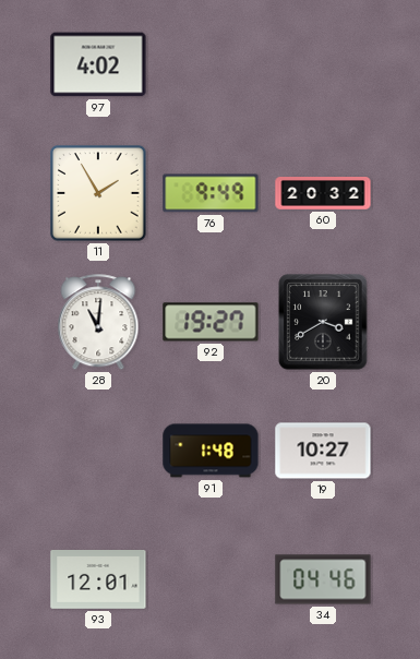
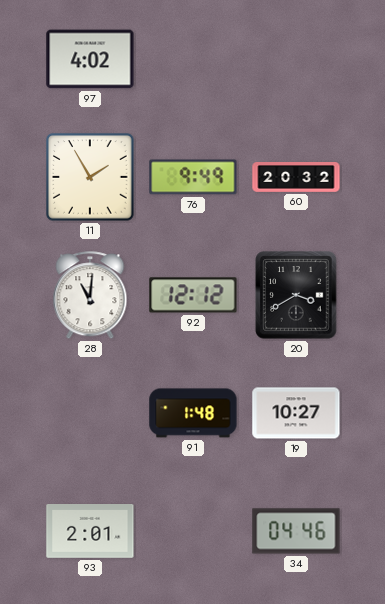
92: 19:27 -> 12:12 (193, 295)
93: 12:01 -> 2:01 (90, 532)
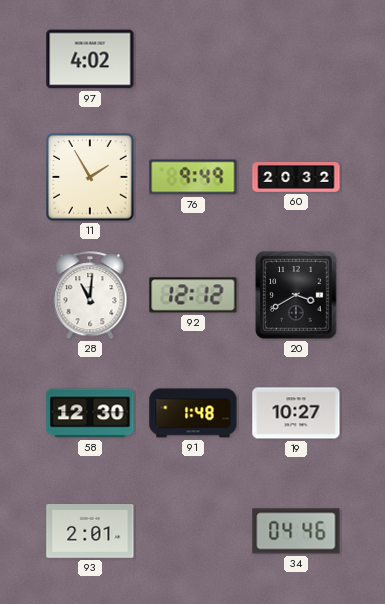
58: none -> 12:30 (90, 413)
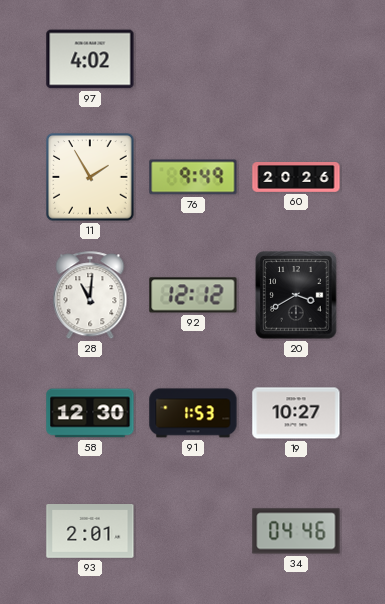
60: 20:32 -> 20:26 (296, 178)
91: 1:48 -> 1:53 (193, 413)
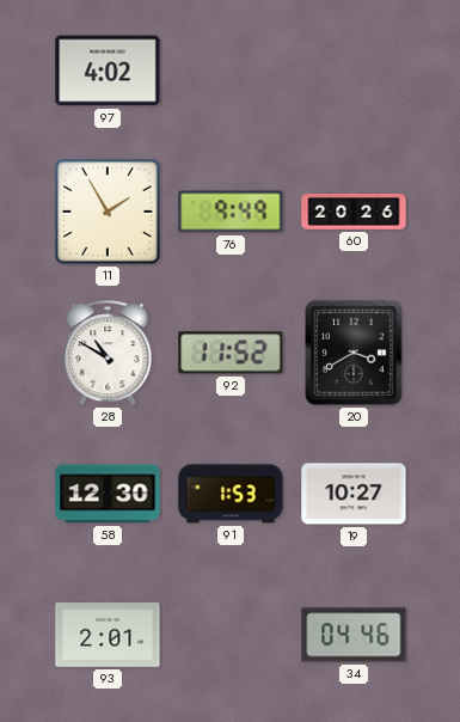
28: 11:01 -> 10:50 (108, 354)
92: 12:12 -> 11:52 (231, 353)
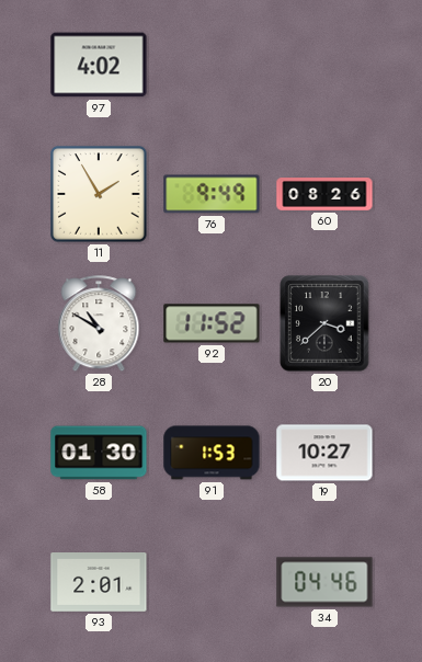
60: 20:26 -> 08:26 (324, 195)
20: 3:40 -> 3:38 (324, 323)
58: 12:30 -> 01:30 (99, 453)
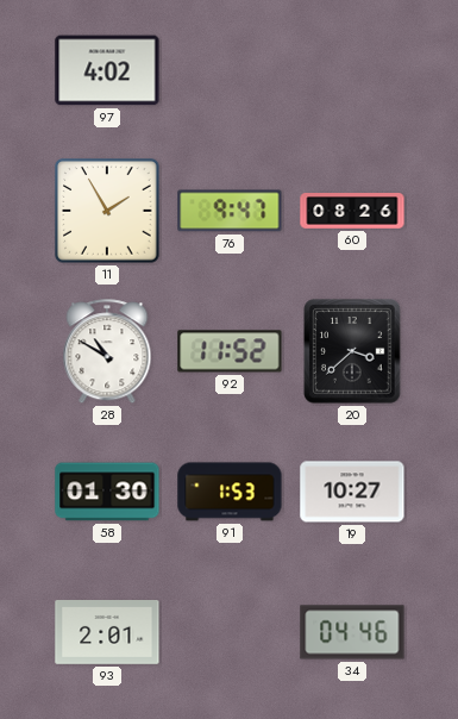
76: 9:49 -> 9:47 (230, 211)
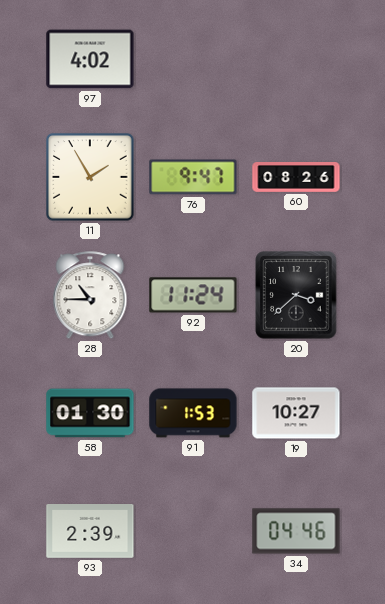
28: 10:50 -> 10:45 (90, 296)
92: 11:52 -> 11:24 (193, 295)
93: 2:01 -> 2:39 (90, 532)
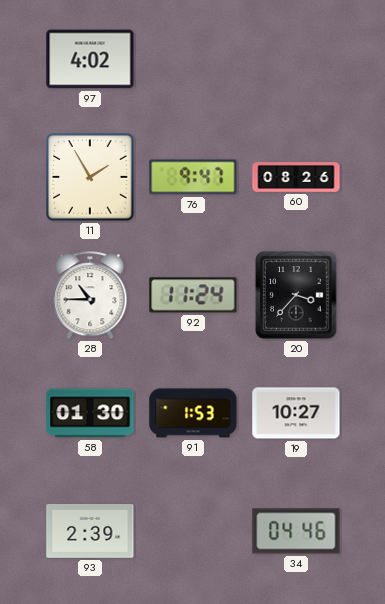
20: 3:38 -> 3:37 (296, 295)
